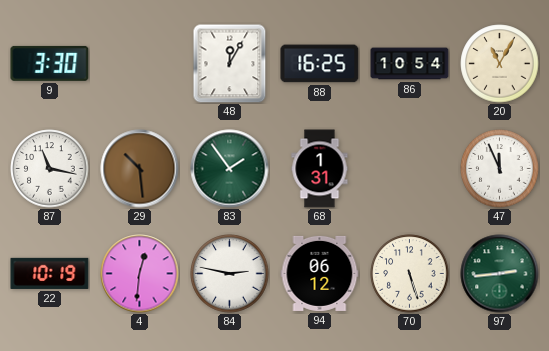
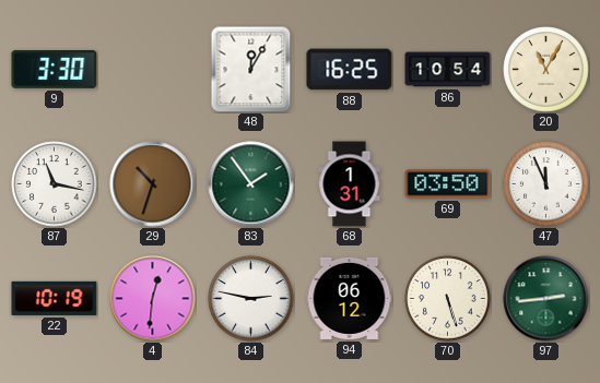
29: 10:29 -> 10:33 (153, 184)
69: none -> 03:50 (448, 184)
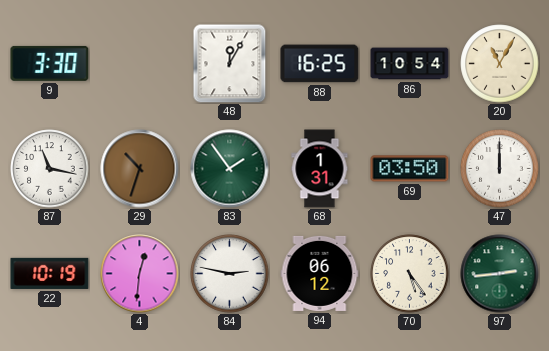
47: 11:56 -> 12:00 (500, 169)
70: 5:27 -> 5:24 (410, 274)
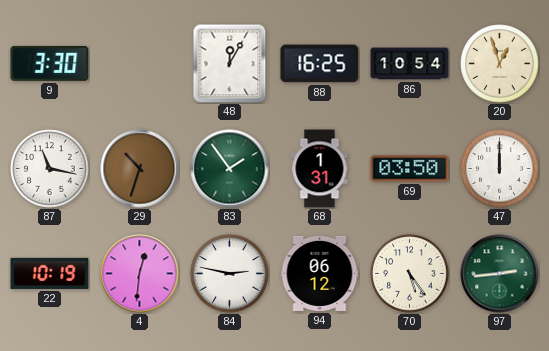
20: 11:05 -> 12:57 (500, 64)
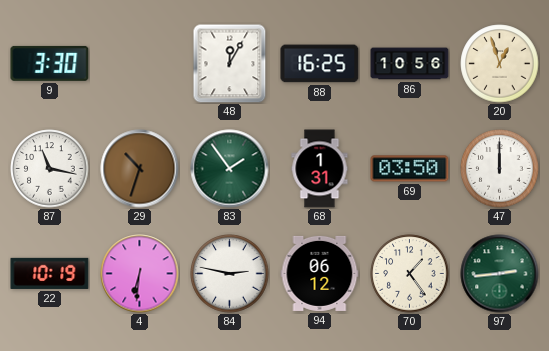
86: 10:54 -> 10:56 (410, 64)
4: 12:31 -> 6:31 (140, 274)
70: 5:24 -> 1:24 (410, 274)
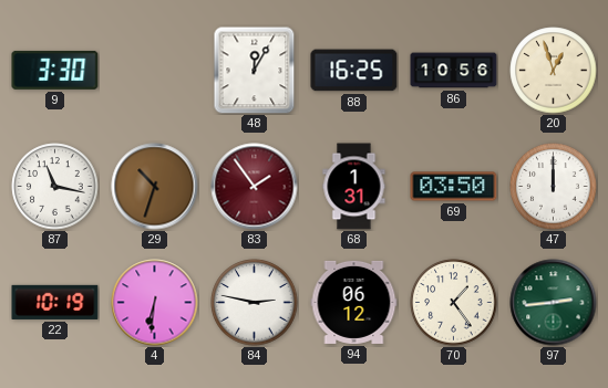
83 dial: green -> burgundy (255, 187)
